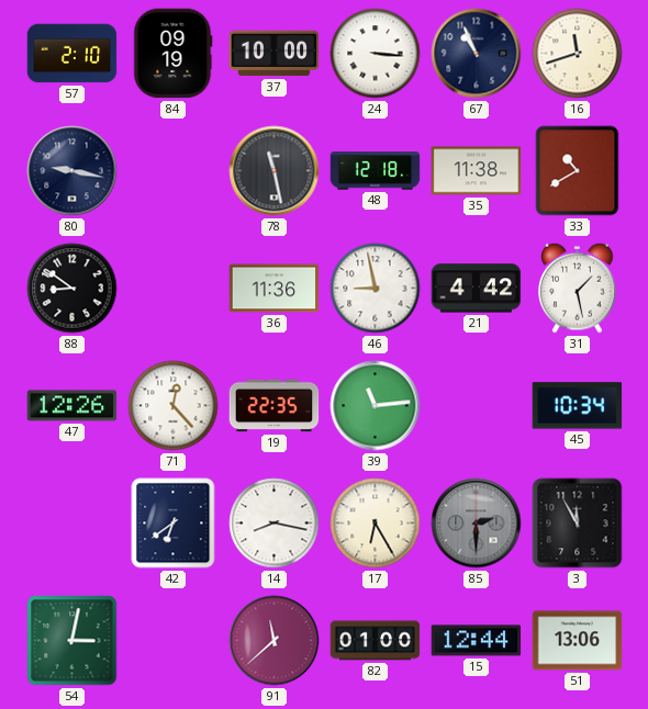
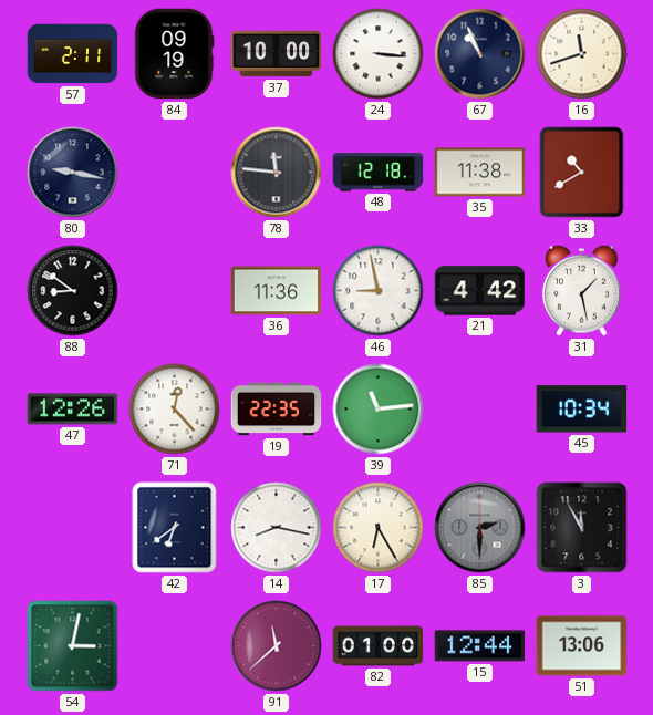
57: 2:10 -> 2:11 (73, 54)
78: 11:28 -> 11:46 (277, 173)
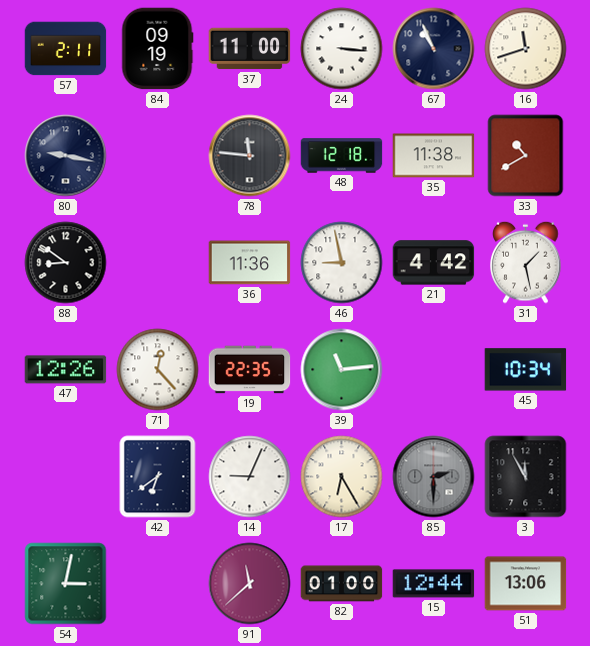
37: 10:00 -> 11:00 (250, 49)
14: 8:17 -> 9:04 (250, 477)
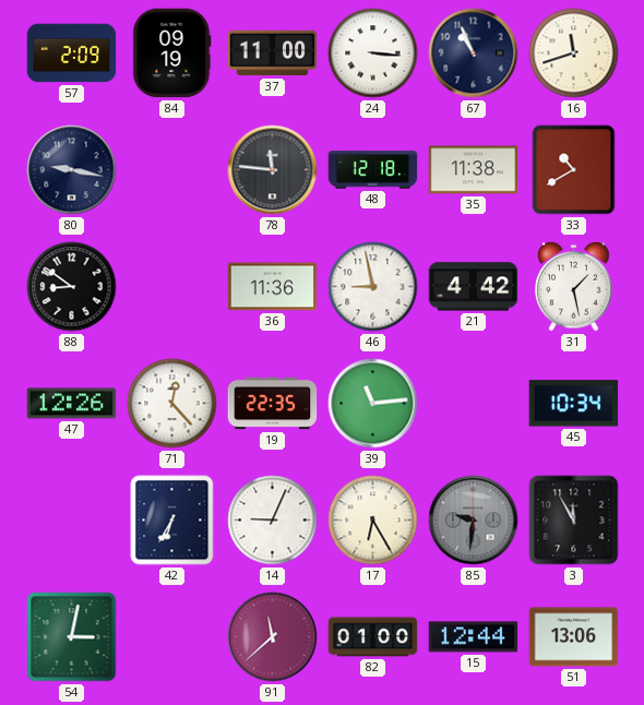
57: 2:11 -> 2:09 (72, 53)
42: 6:39 -> 6:35 (172, 521)
85: 2:30 -> 9:31 (474, 521)
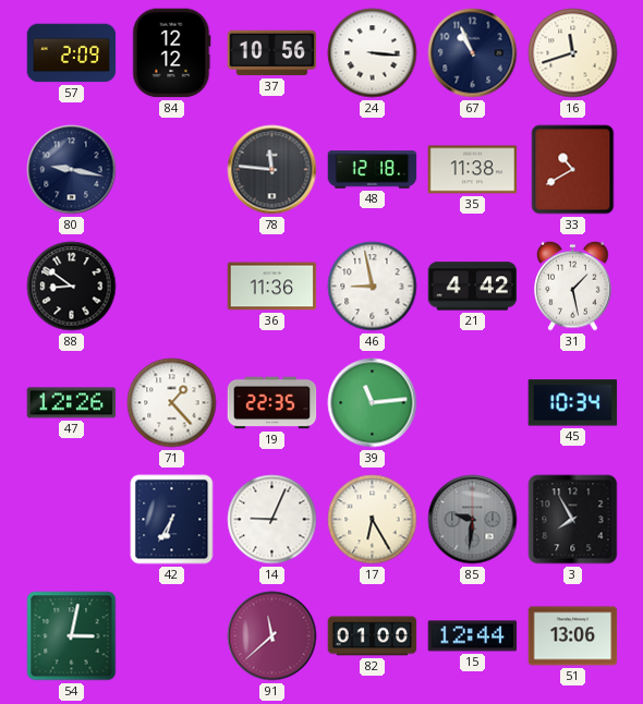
84: 09:19 -> 12:12 (172, 53)
37: 11:00 -> 10:56 (272, 53)
71: 12:23 -> 1:23 (172, 403)
3: 11:55 -> 7:55 (573, 520)
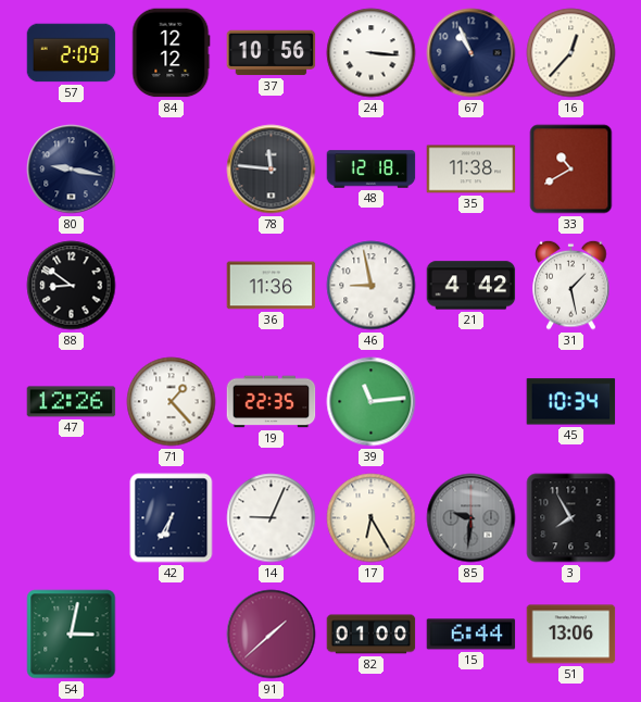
16: 11:42 -> 12:37 (571, 53)
91: 11:38 -> 1:38 (272, 635)
15: 12:44 -> 6:44 (472, 635)
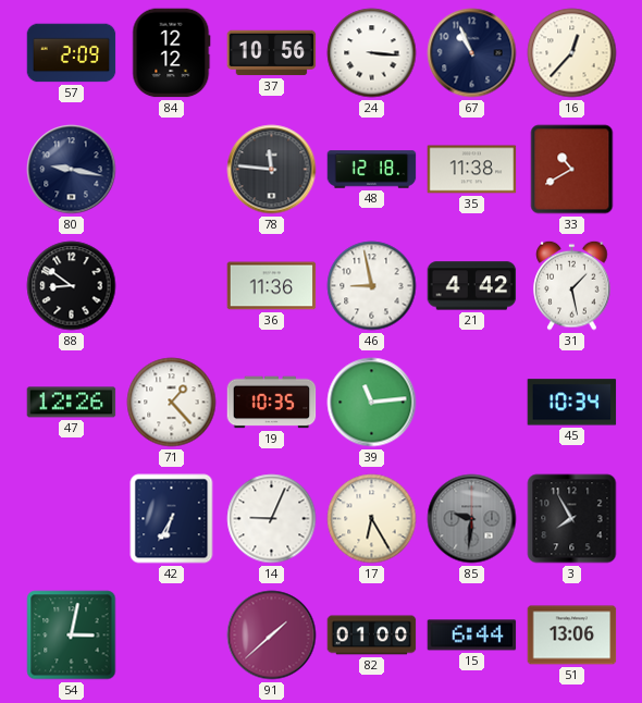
19: 22:35 -> 10:35 (272, 403)
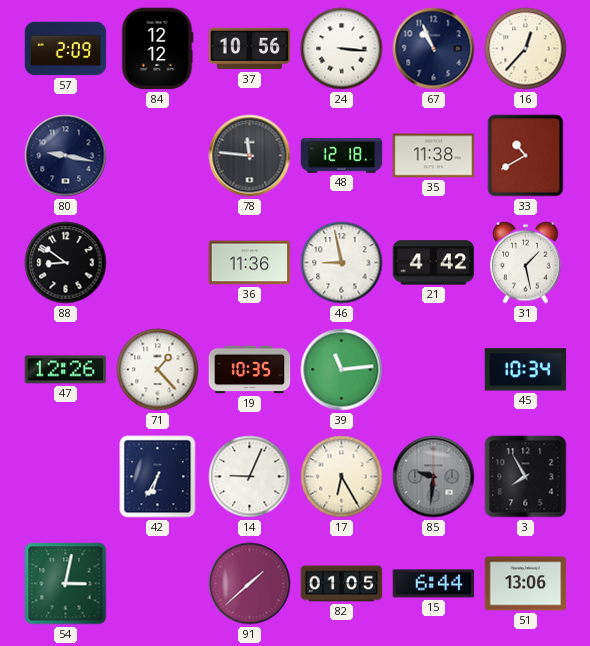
82: 01:00 -> 01:05 (342, 584)
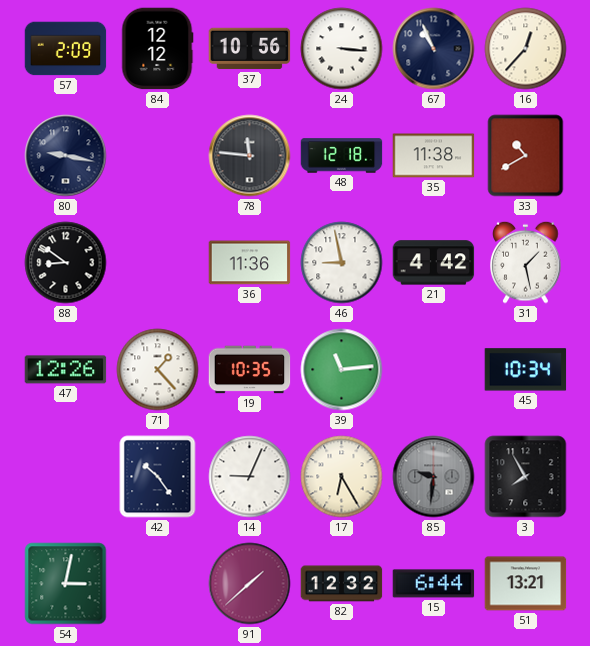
42: 6:35 -> 10:24 (158, 477)
82: 01:05 -> 12:32 (342, 584)
51: 13:06 -> 13:21 (526, 584)
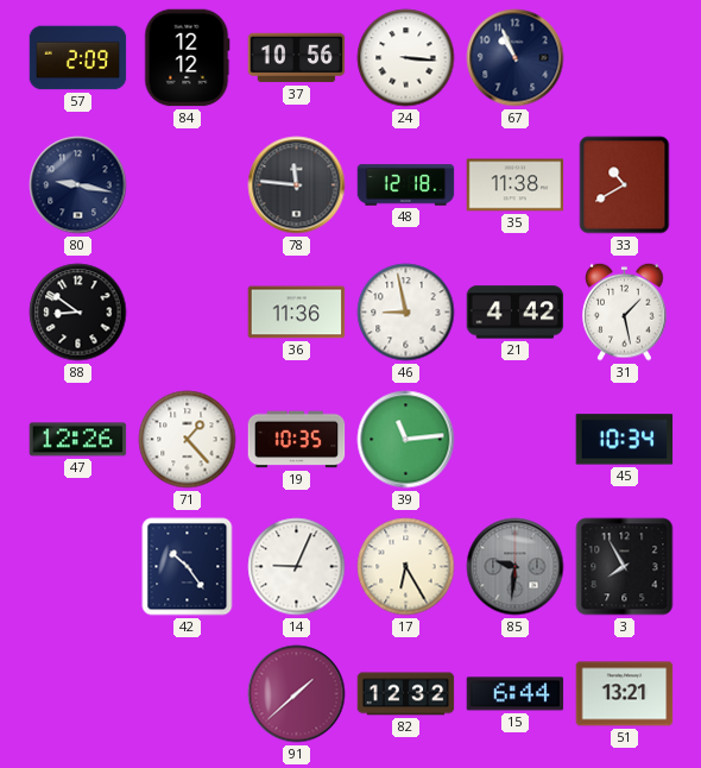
16: 12:37 -> none (526, 49)
54: 3:02 -> none (66, 584)
